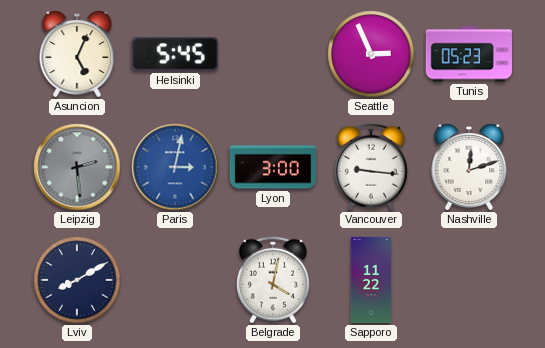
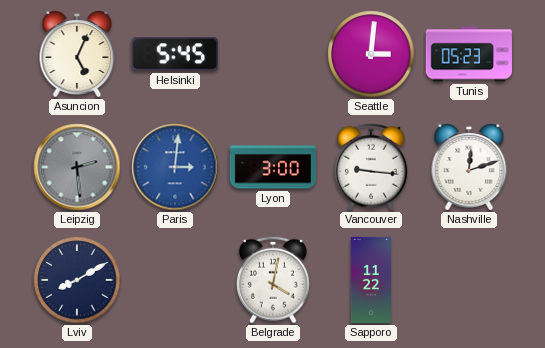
Seattle: 2:56 -> 3:01 (371, 54)
Paris: 3:02 -> 3:01 (175, 167)
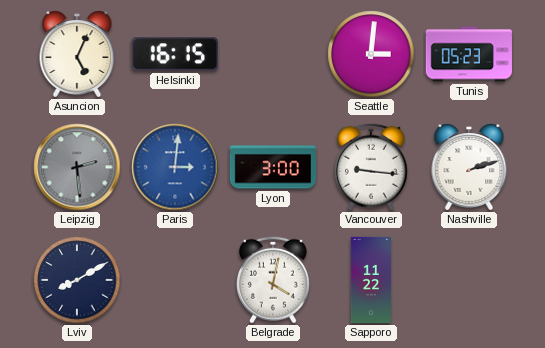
Helsinki: 5:45 -> 16:15 (175, 54)
Nashville: 12:12 -> 2:12 (469, 167)
